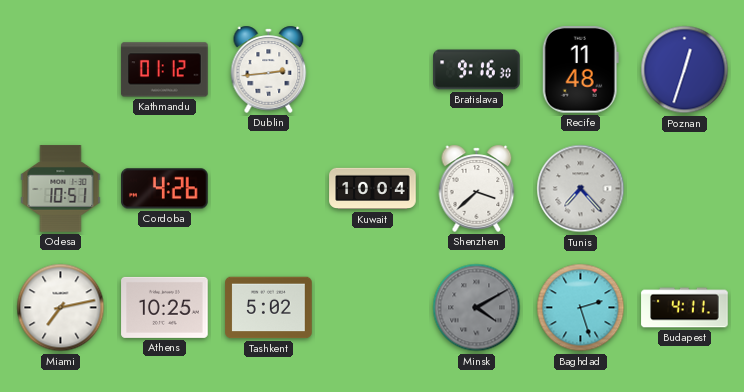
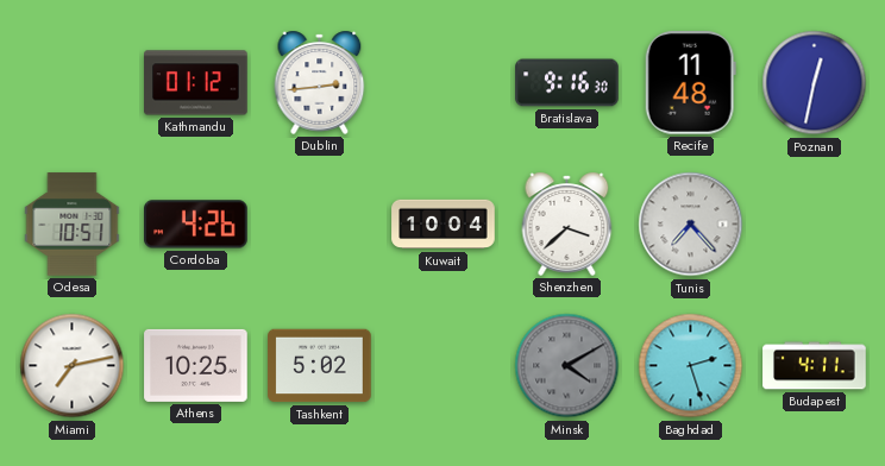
Poznan: 12:33 -> 12:32 (815, 83)
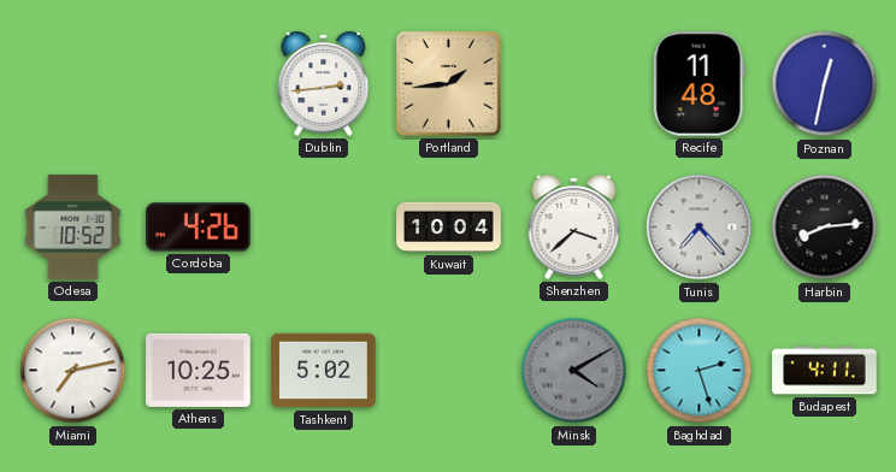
Kathmandu: 01:12 -> none (196, 83)
Portland: none -> 1:44 (449, 84)
Bratislava: 9:16 -> none (567, 83)
Odesa: 10:51 -> 10:52 (73, 228)
Harbin: none -> 8:14 (825, 228)
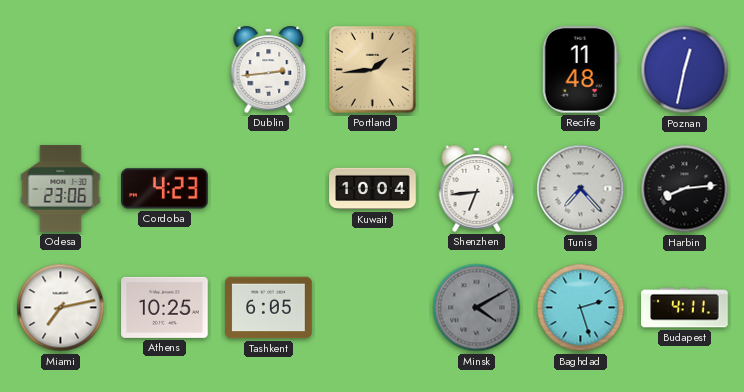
Odesa: 10:52 -> 23:06 (61, 189)
Cordoba: 4:26 -> 4:23 (165, 189)
Shenzhen: 3:38 -> 6:44 (477, 188)
Tashkent: 5:02 -> 6:05 (269, 308)
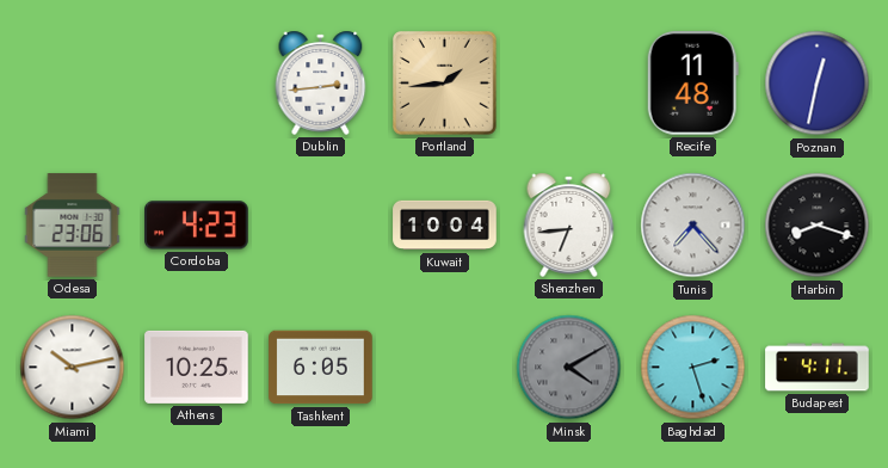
Harbin: 8:14 -> 8:18 (818, 226)
Miami: 7:13 -> 10:13 (73, 368)
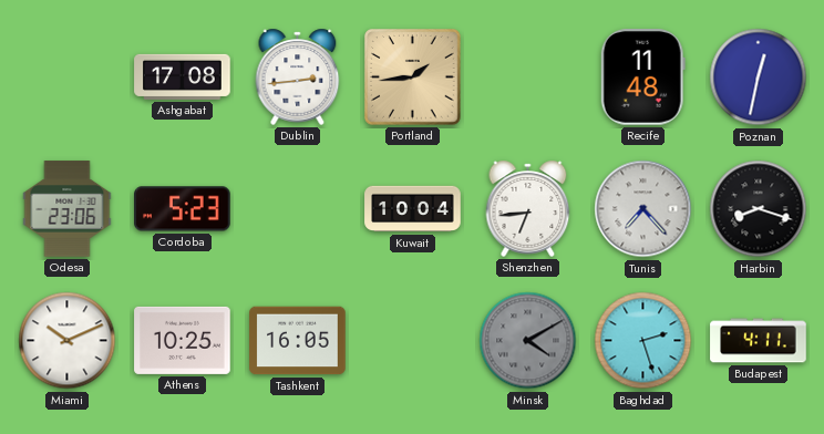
Ashgabat: none -> 17:08 (183, 76)
Cordoba: 4:23 -> 5:23 (183, 209)
Miami: 10:13 -> 10:11 (68, 341)
Tashkent: 6:05 -> 16:05 (298, 341)
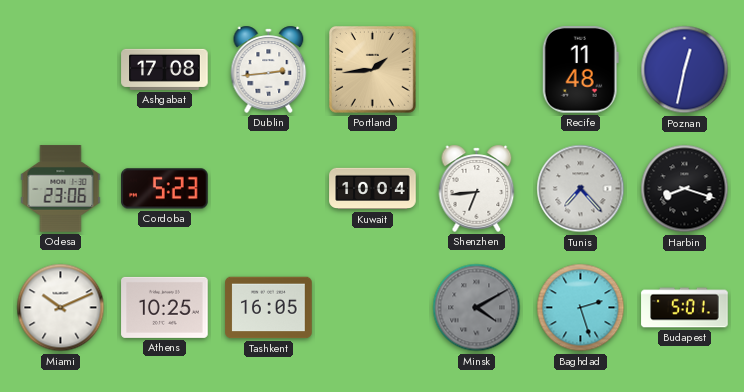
Budapest: 4:11 -> 5:01 (685, 308)
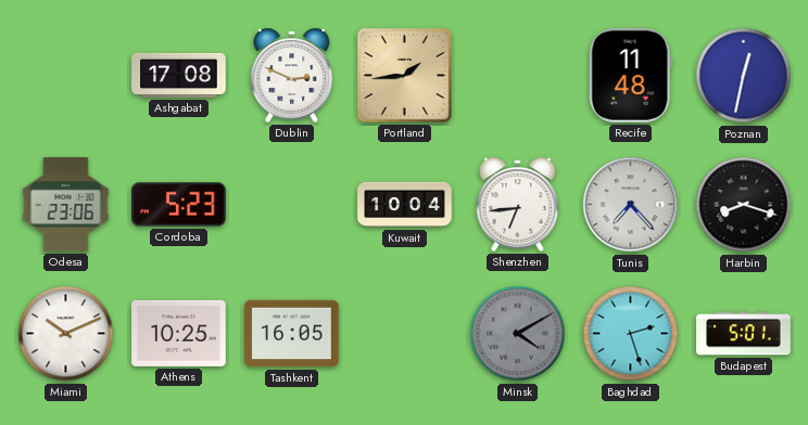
Dublin: 2:44 -> 2:49 (292, 75)
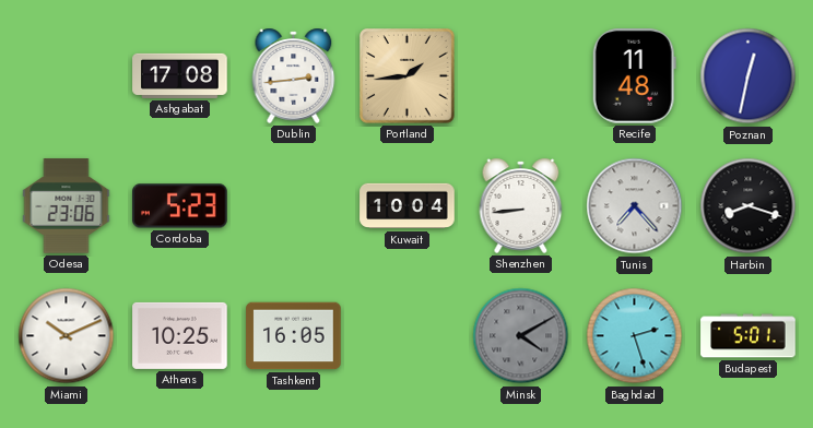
Dublin: 2:49 -> 2:44 (294, 75)
Shenzhen: 6:44 -> 8:44 (521, 205)
